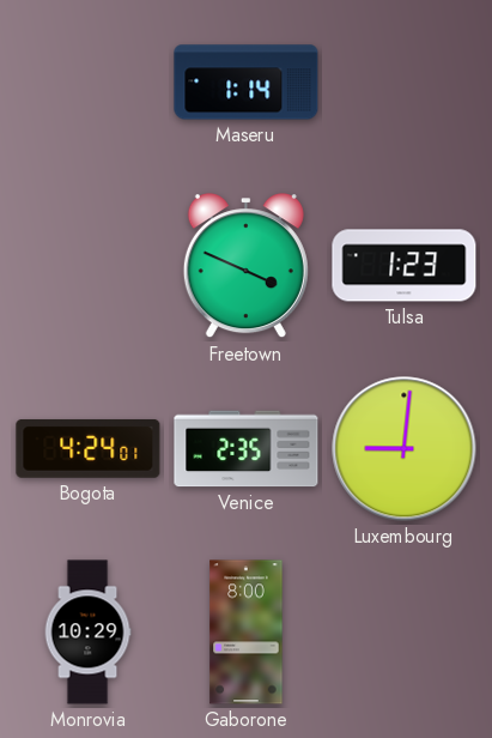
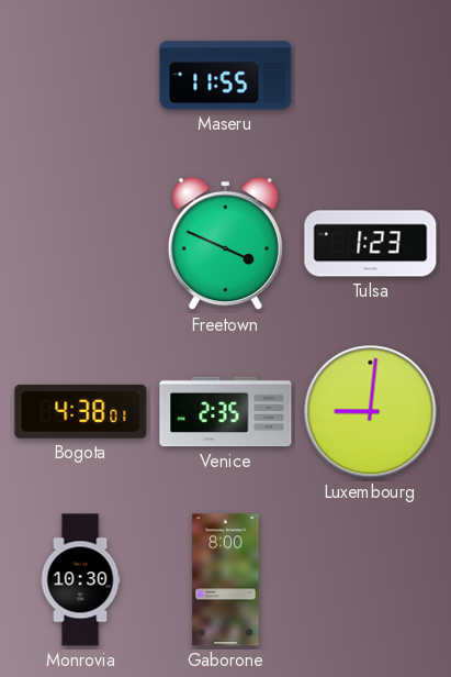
Maseru: 1:14 -> 11:55 (226, 76)
Bogota: 4:24 -> 4:38 (81, 411)
Monrovia: 10:29 -> 10:30 (80, 580)
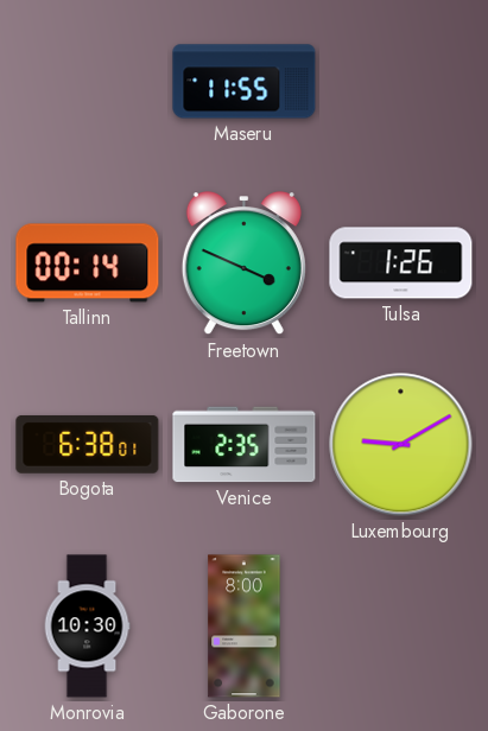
Tallinn: none -> 00:14 (88, 263)
Tulsa: 1:23 -> 1:26 (401, 263)
Bogota: 4:38 -> 6:38 (88, 444)
Luxembourg: 9:01 -> 9:10 (401, 445)
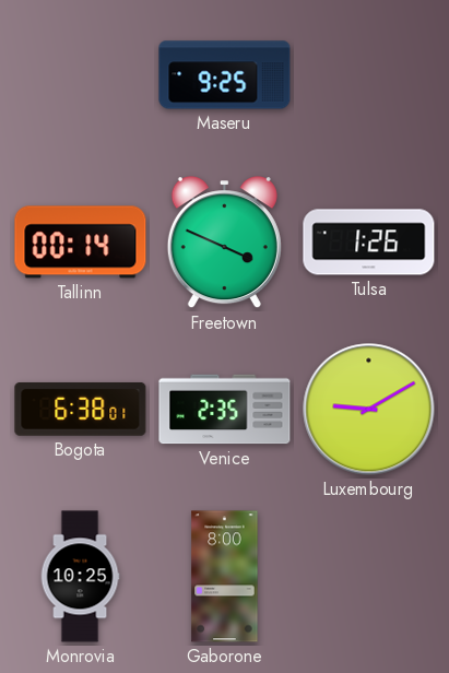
Maseru: 11:55 -> 9:25 (225, 75)
Monrovia: 10:30 -> 10:25 (80, 577)
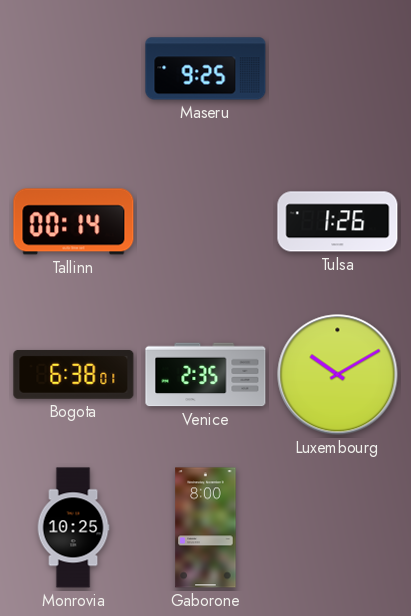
Freetown: 3:49 -> none (224, 243)
Luxembourg: 9:10 -> 10:10 (338, 375)
